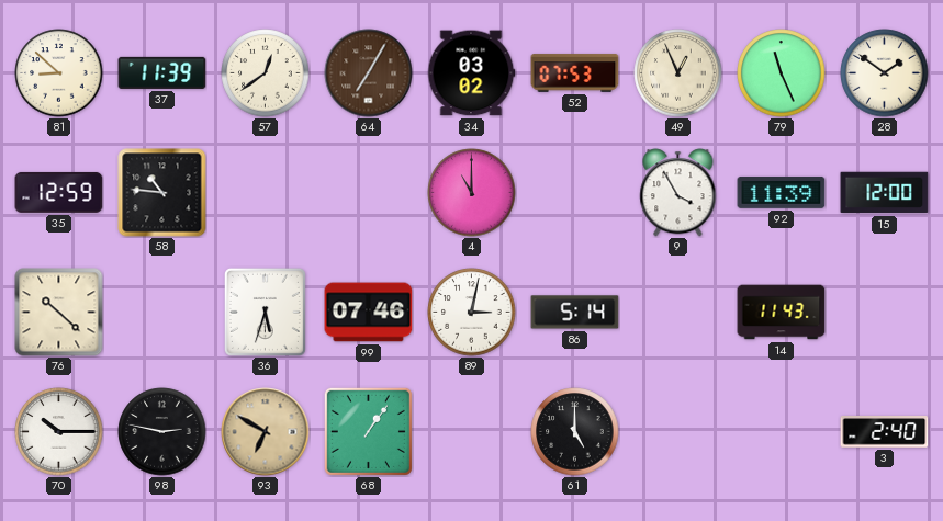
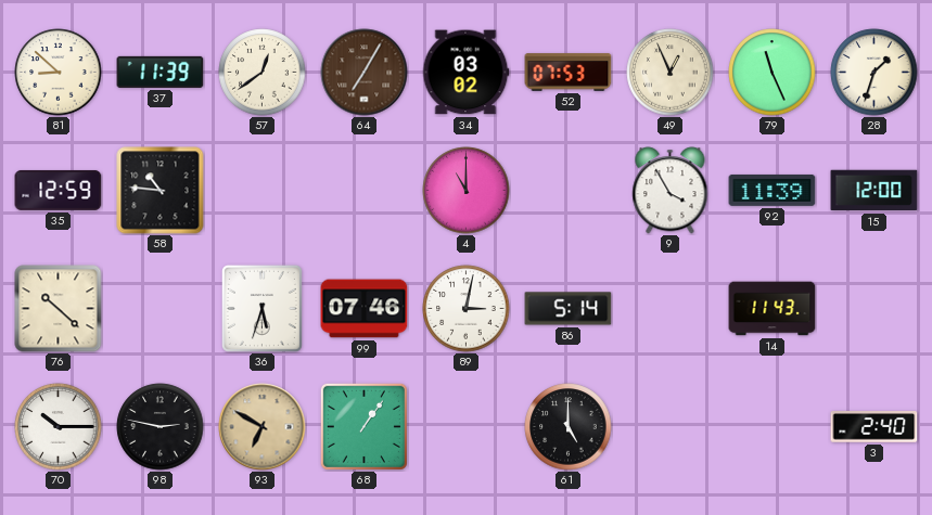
28: 1:51 -> 1:33 (874, 73)
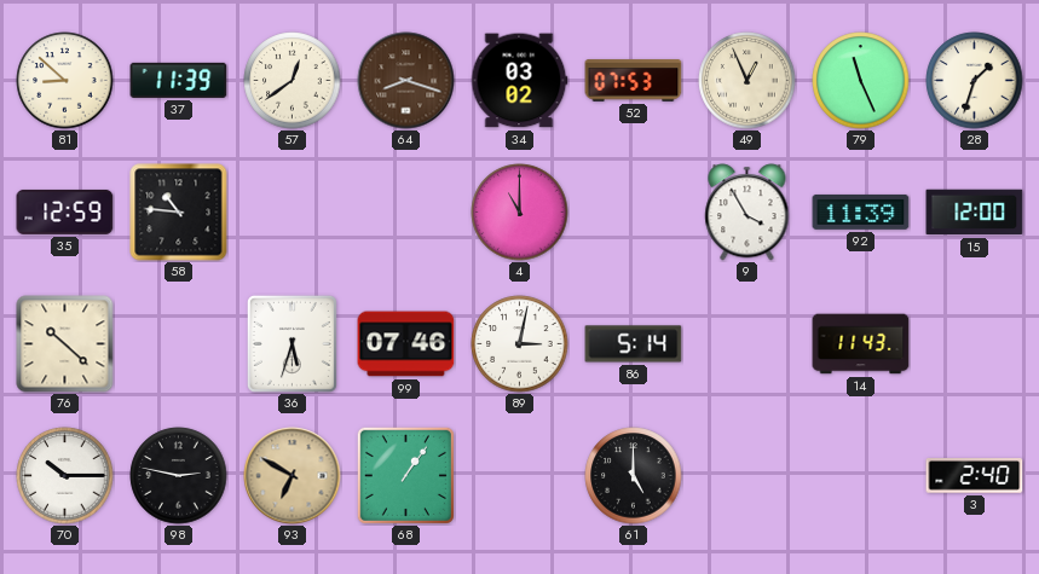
64: 7:05 -> 8:18 (406, 81)
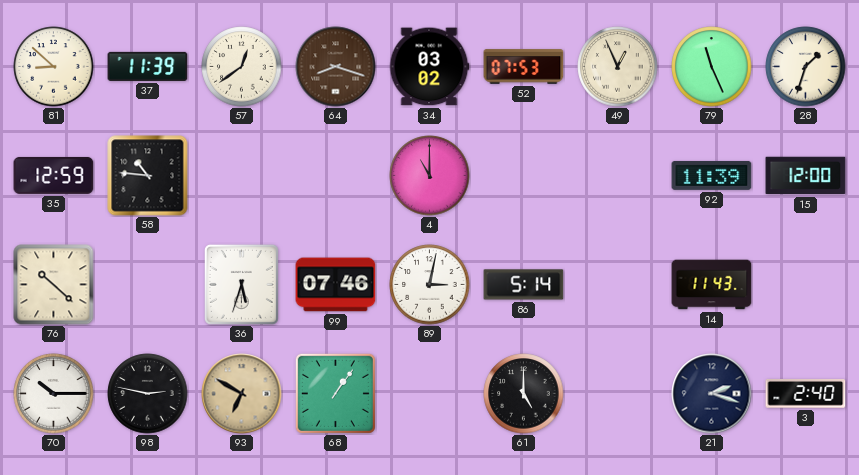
9: 3:55 -> none (747, 213)
21: none -> 2:18 (712, 394)
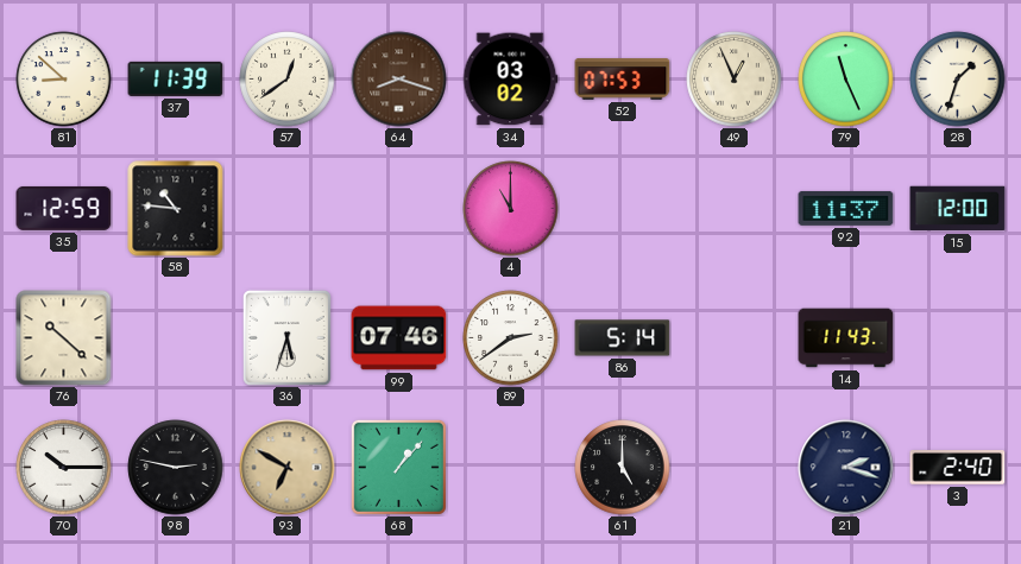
92: 11:39 -> 11:37 (846, 208)
89: 3:02 -> 2:39 (511, 338)
68: 1:06 -> 1:07 (398, 467)
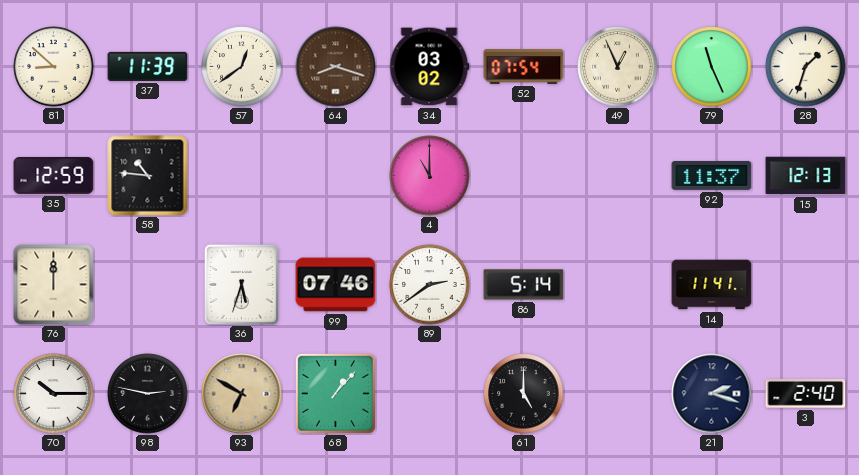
52: 07:53 -> 07:54 (524, 67)
15: 12:00 -> 12:13 (806, 176)
76: 10:22 -> 12:00 (54, 285)
14: 11:43 -> 11:41 (712, 285)
